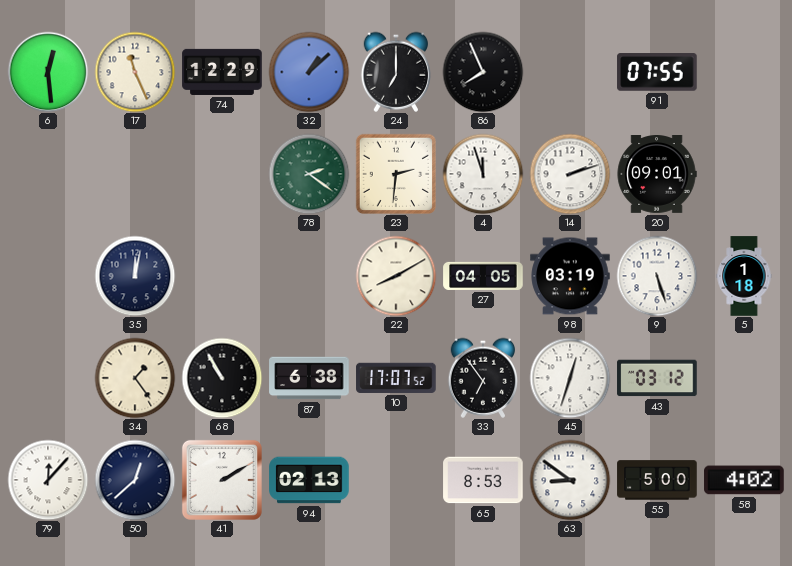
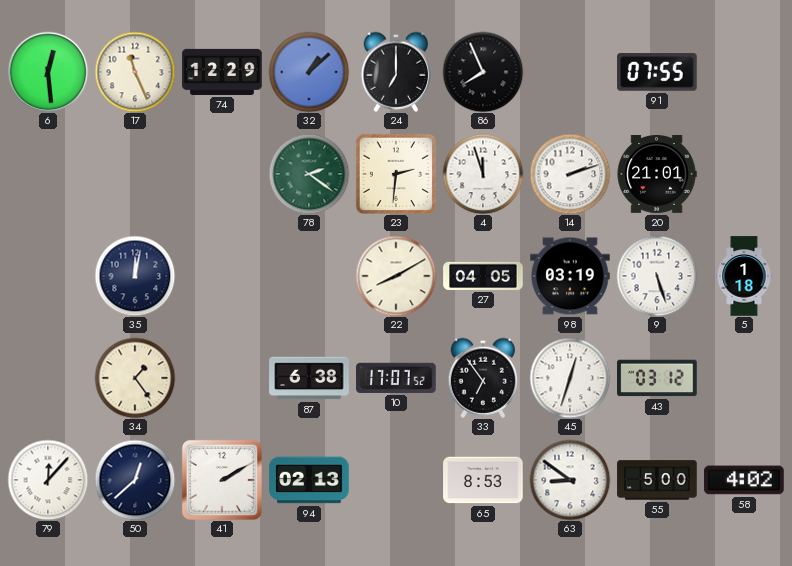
20: 09:01 -> 21:01 (657, 175)
68: 10:55 -> none (222, 378)
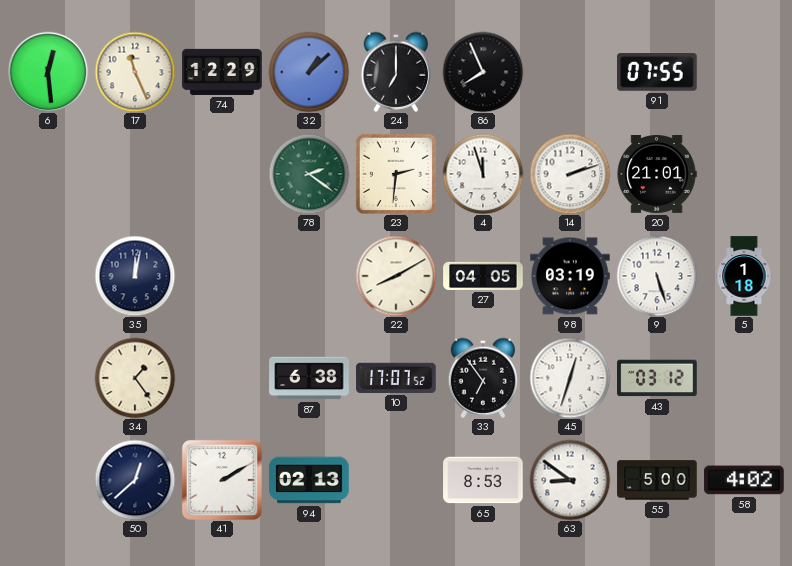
79: 12:07 -> none (48, 480)
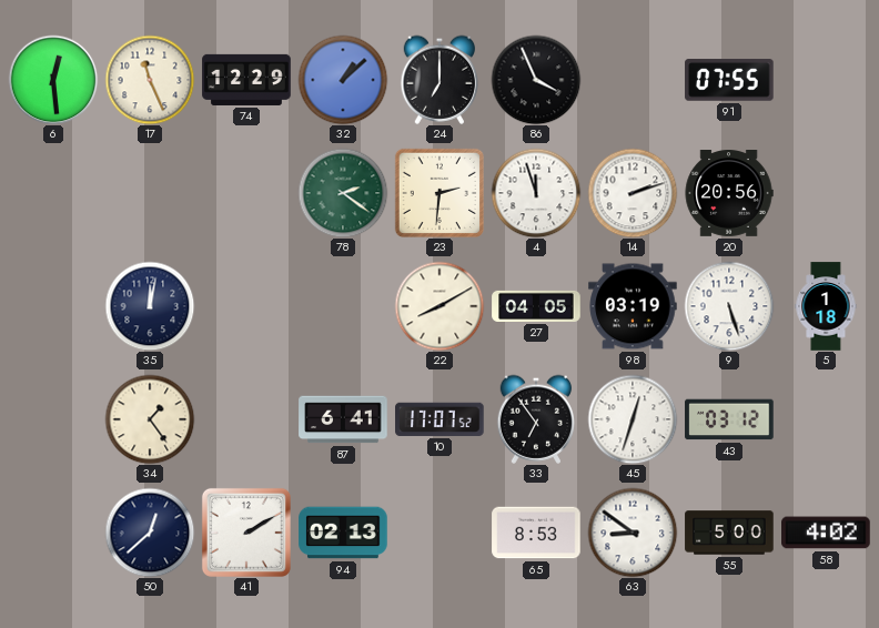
86: 7:56 -> 3:56 (536, 80)
20: 21:01 -> 20:56 (729, 194)
87: 6:38 -> 6:41 (343, 419)
